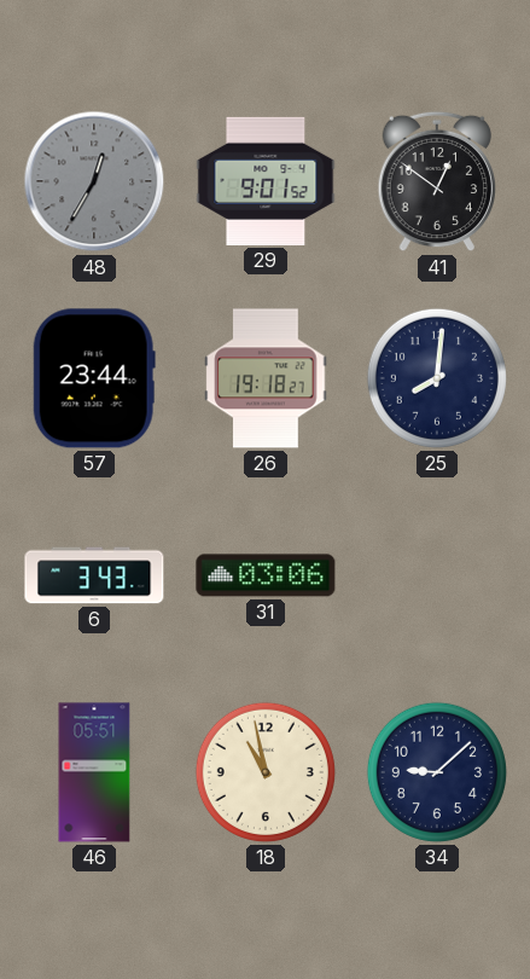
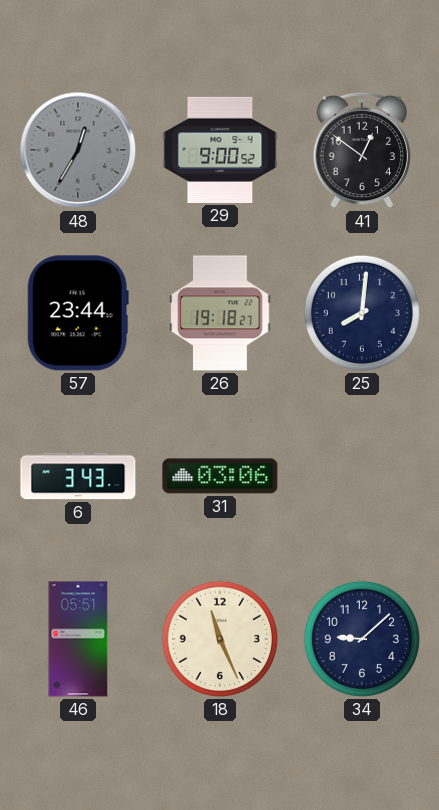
29: 9:01 -> 9:00 (220, 150)
18: 10:58 -> 11:26 (220, 639)
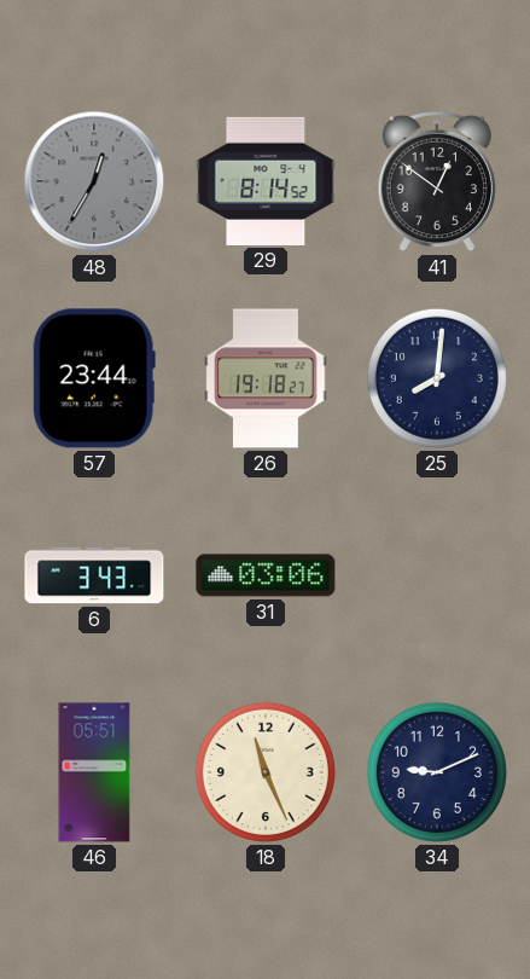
29: 9:00 -> 8:14 (266, 181)
34: 9:08 -> 9:11 (437, 772)
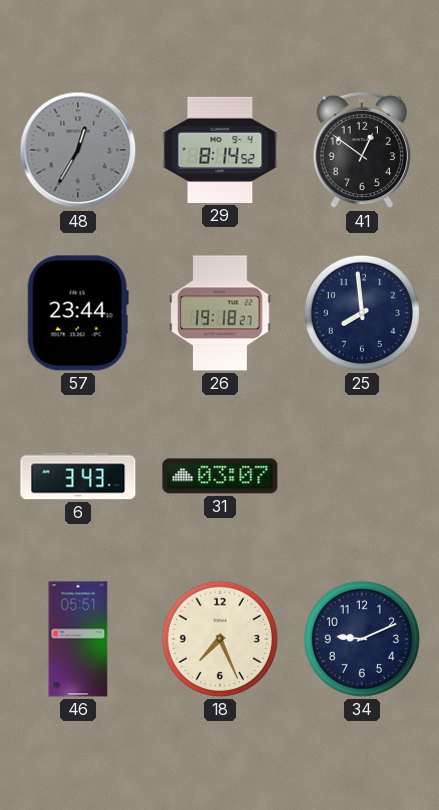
25: 8:01 -> 7:59 (362, 313)
31: 03:06 -> 03:07 (220, 476)
18: 11:26 -> 7:26 (220, 639)
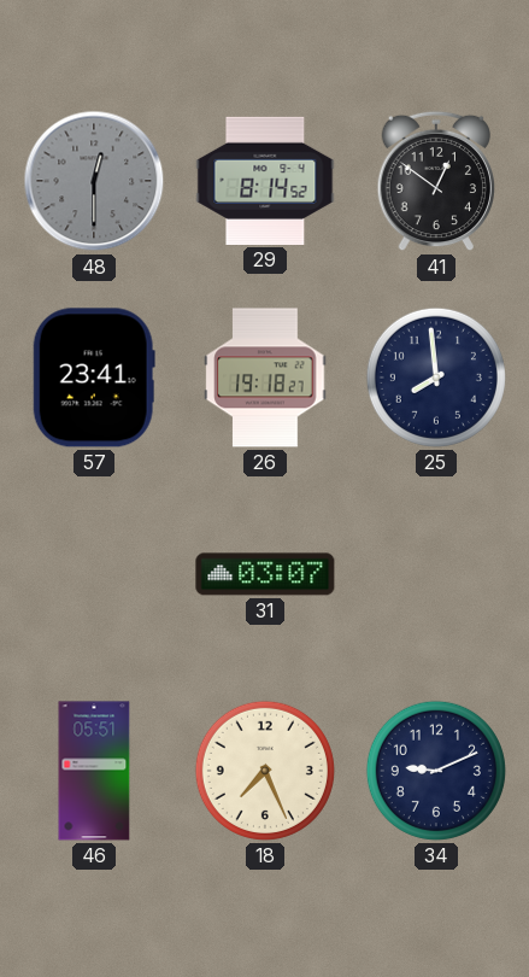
48: 12:35 -> 12:30 (94, 181)
57: 23:44 -> 23:41 (94, 378)
6: 3:43 -> none (78, 476)
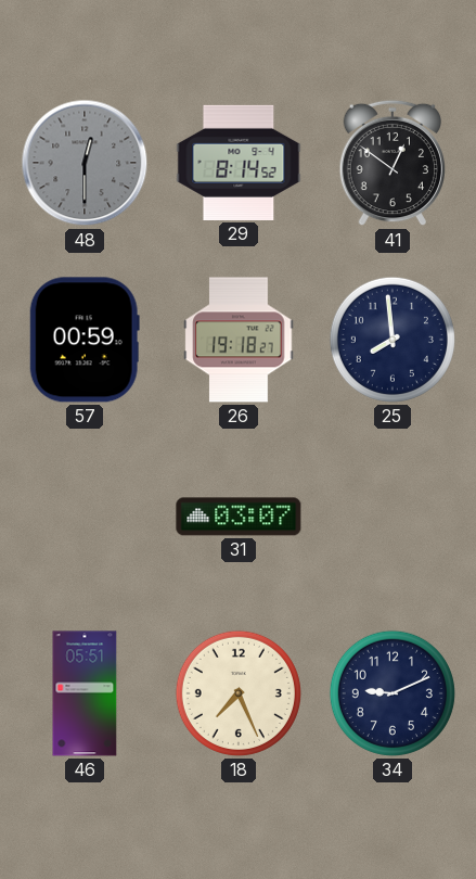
57: 23:41 -> 00:59 (85, 340)
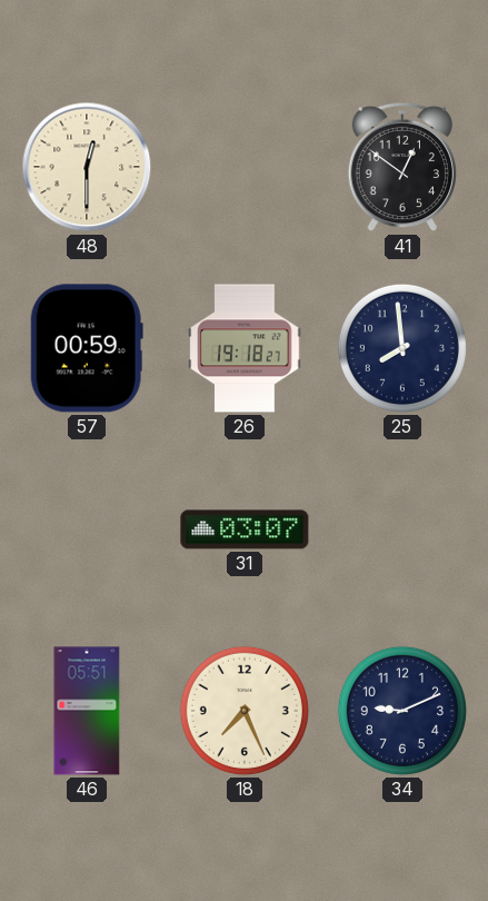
48 dial: grey -> cream (87, 167)
29: 8:14 -> none (239, 163)
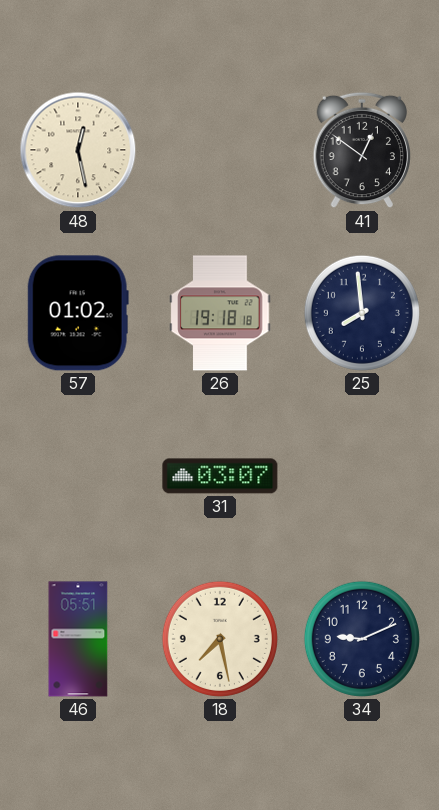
48: 12:30 -> 12:28 (78, 150)
57: 00:59 -> 01:02 (78, 313)
26: 19:18:27 -> 19:18:18 (220, 313)
18: 7:26 -> 7:28 (220, 639)
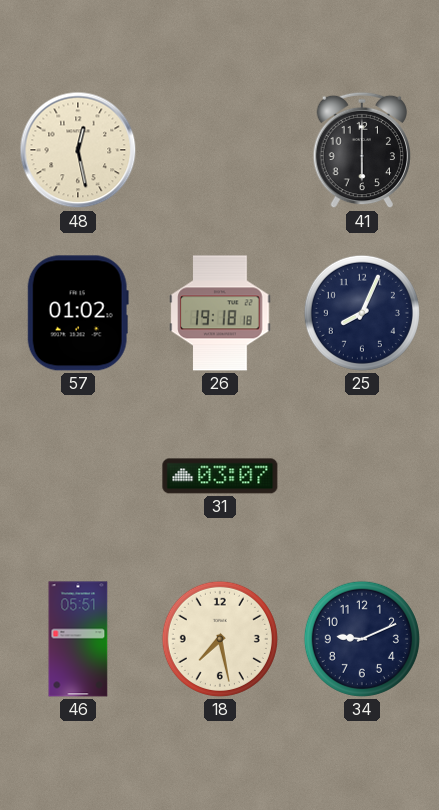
41: 12:51 -> 6:00 (361, 150)
25: 7:59 -> 8:04 (362, 313)
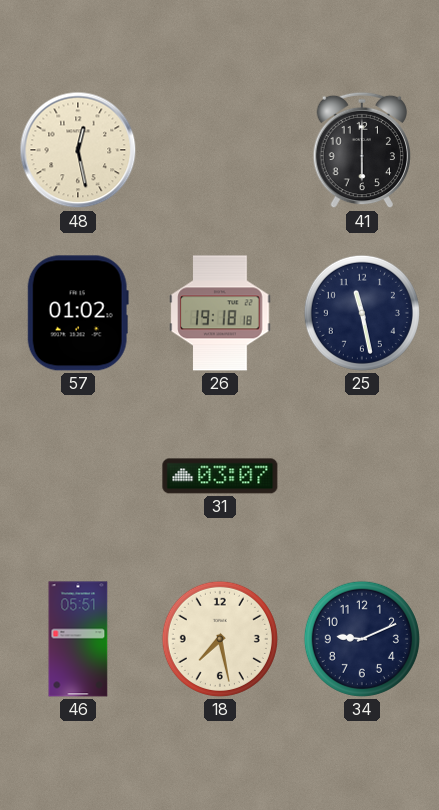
25: 8:04 -> 11:28 (362, 313)
